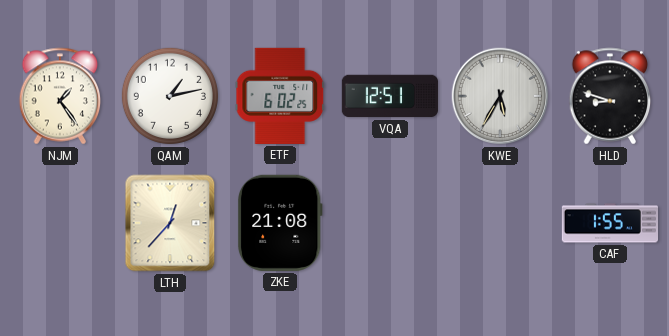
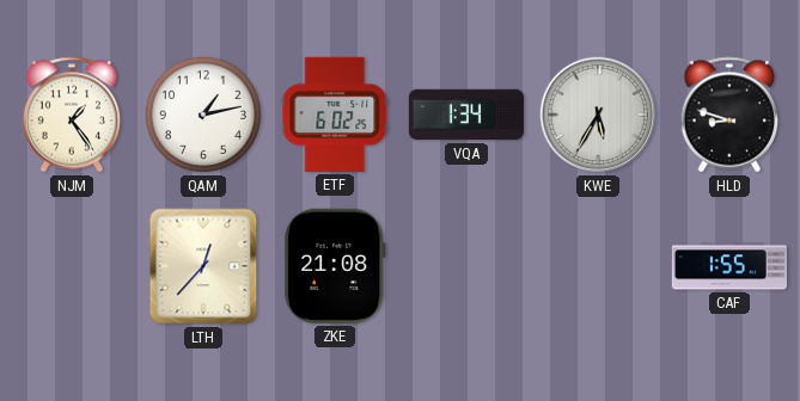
VQA: 12:51 -> 1:34 (466, 115)
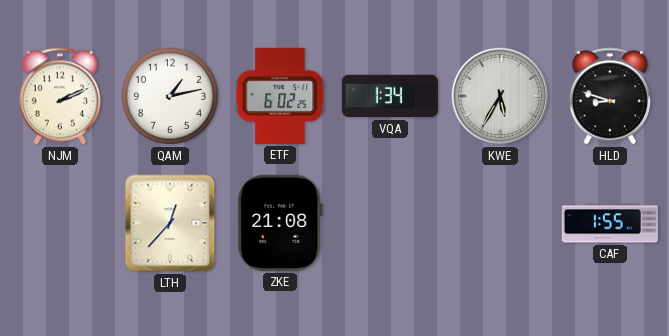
NJM: 1:24 -> 2:11 (60, 96)
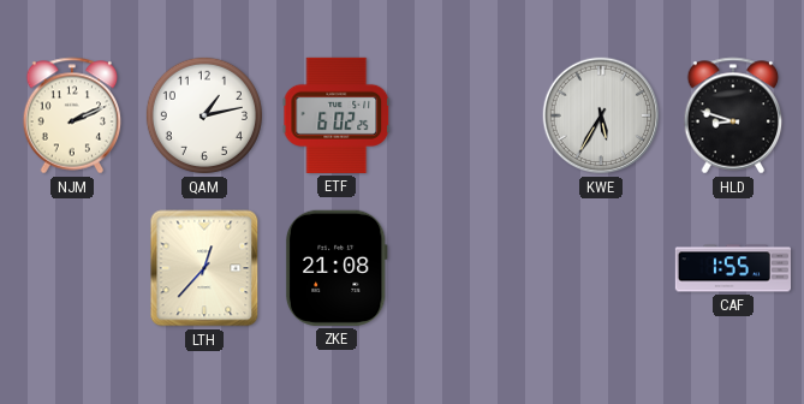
VQA: 1:34 -> none (390, 96)
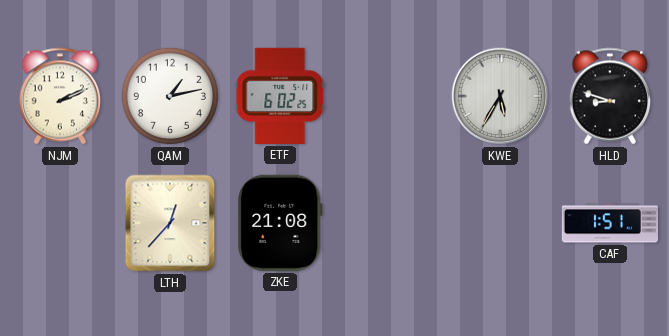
CAF: 1:55 -> 1:51 (609, 223)
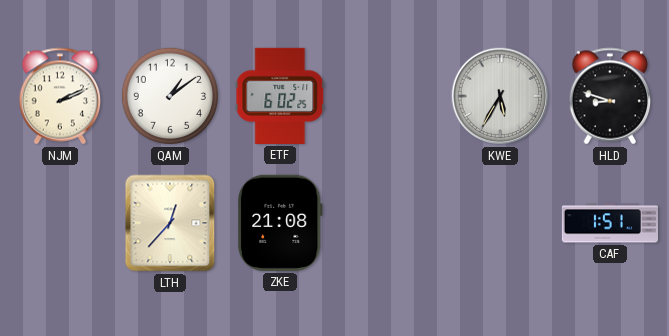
QAM: 1:13 -> 1:09 (170, 96)
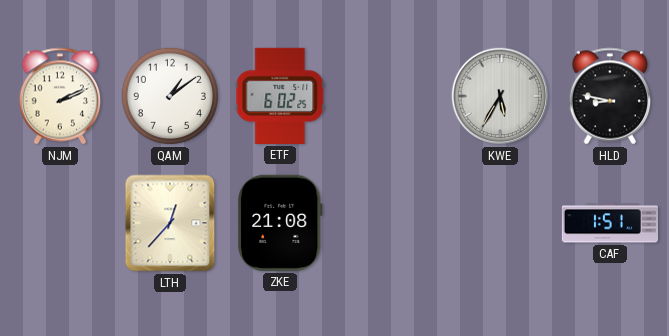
HLD: 8:48 -> 8:47 (610, 96)
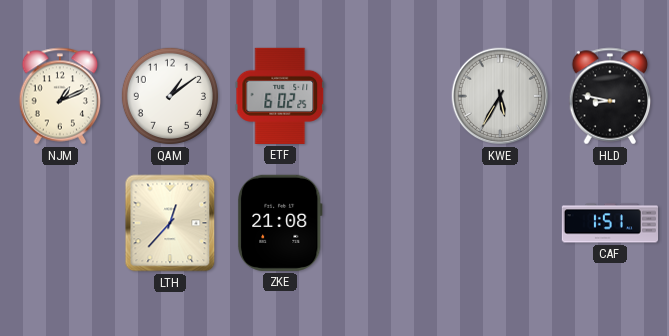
NJM: 2:11 -> 1:11 (60, 96)
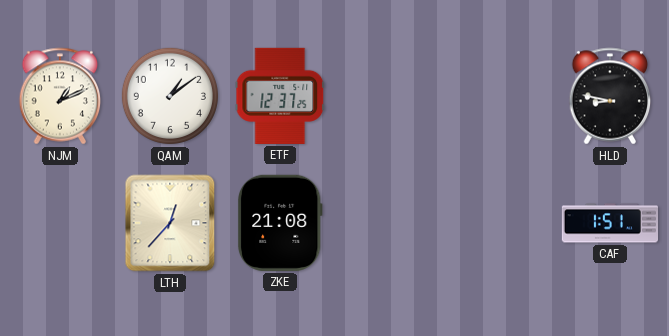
ETF: 6:02 -> 12:37 (280, 96)
KWE: 5:35 -> none (500, 96)
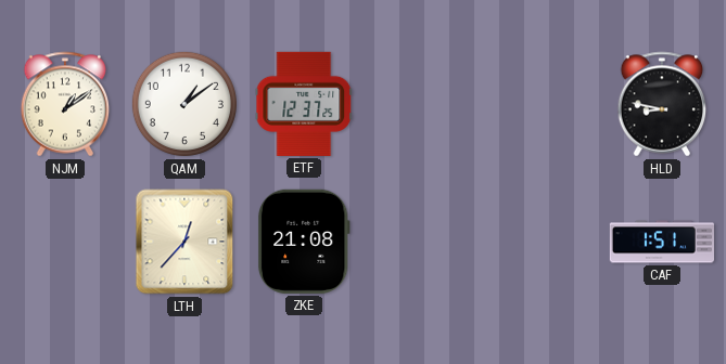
NJM: 1:11 -> 1:09 (65, 104)
